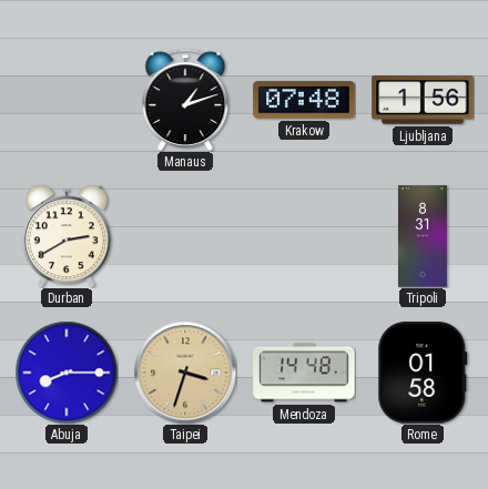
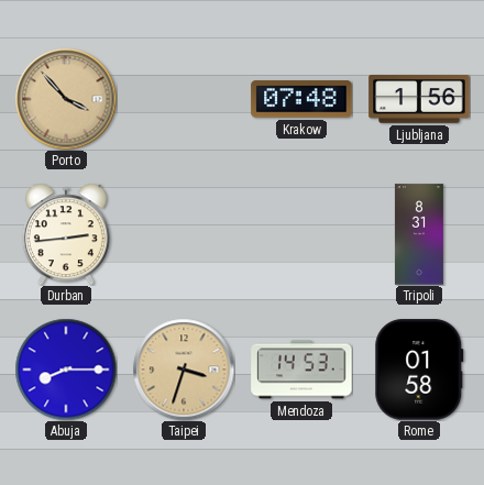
Porto: none -> 3:53 (66, 99)
Manaus: 1:12 -> none (185, 100)
Durban: 2:40 -> 2:44 (66, 234)
Mendoza: 14:48 -> 14:53 (301, 370)
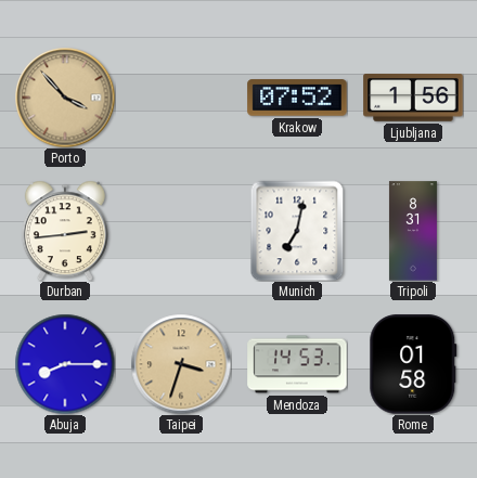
Krakow: 07:48 -> 07:52 (297, 98)
Munich: none -> 7:02 (297, 231)
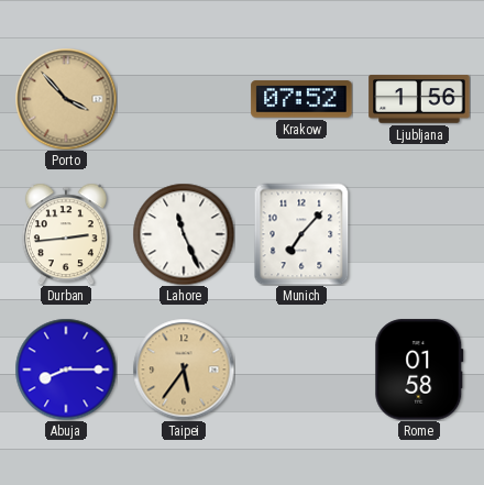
Lahore: none -> 11:26 (184, 234)
Munich: 7:02 -> 7:07 (301, 234)
Tripoli: 8:31 -> none (413, 231)
Taipei: 3:33 -> 5:36 (184, 370)
Mendoza: 14:53 -> none (297, 364)
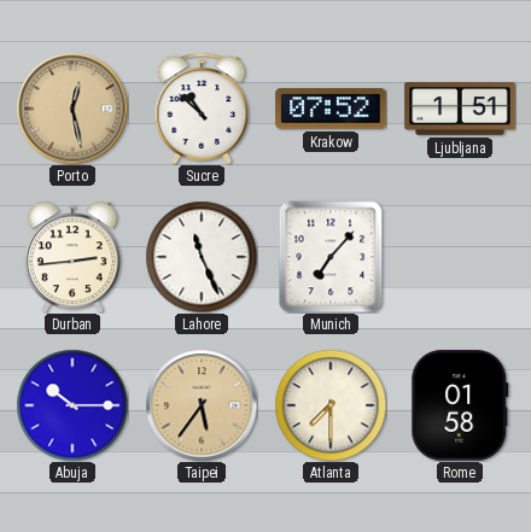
Porto: 3:53 -> 12:28 (72, 109)
Sucre: none -> 10:52 (202, 109)
Ljubljana: 1:56 -> 1:51 (460, 109)
Abuja: 8:15 -> 10:15 (72, 405)
Atlanta: none -> 7:30 (331, 405)
